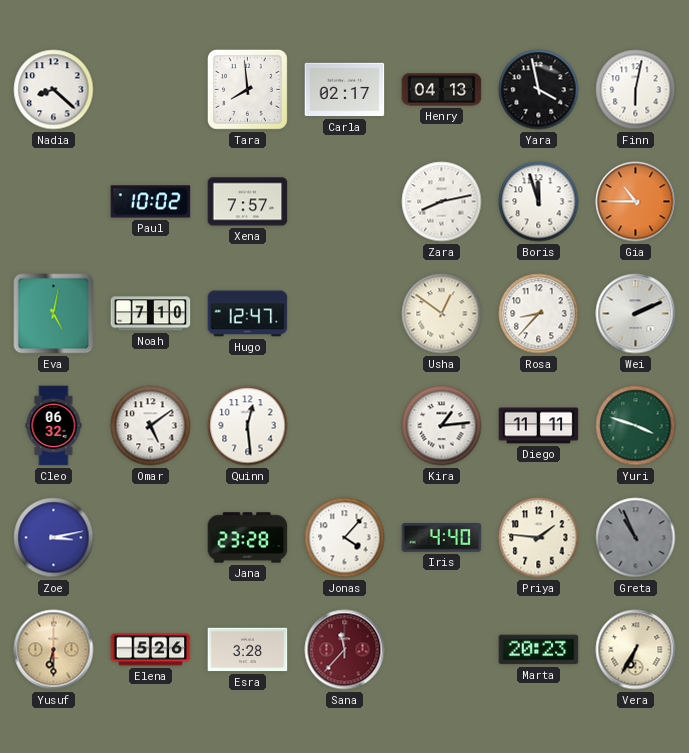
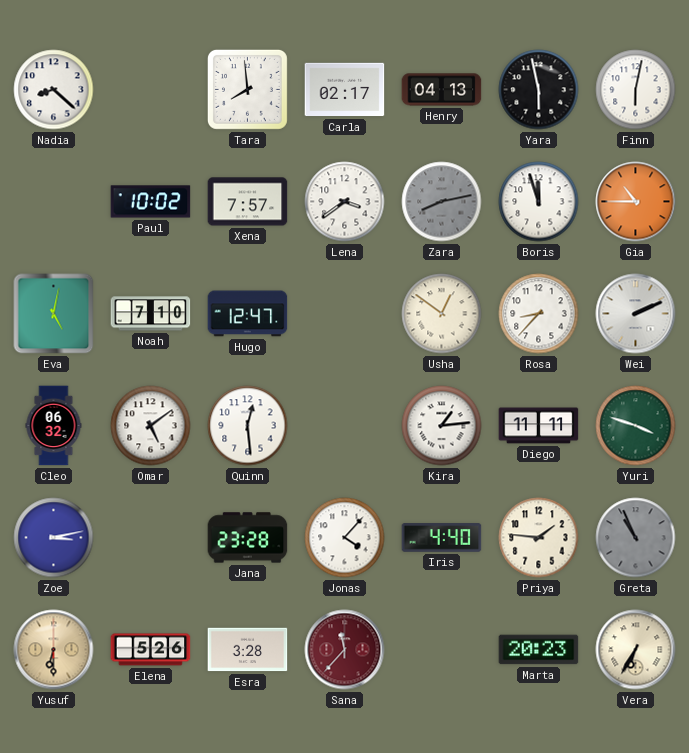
Yara: 3:58 -> 5:58 (539, 90)
Lena: none -> 3:39 (345, 202)
Zara dial: white -> grey (442, 202)
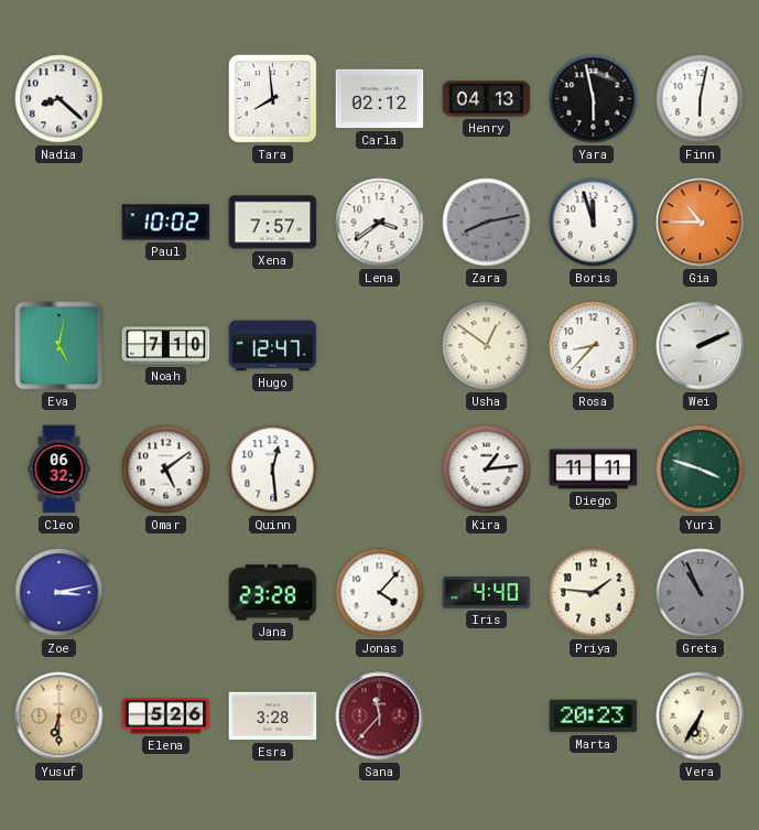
Carla: 02:17 -> 02:12 (380, 99)
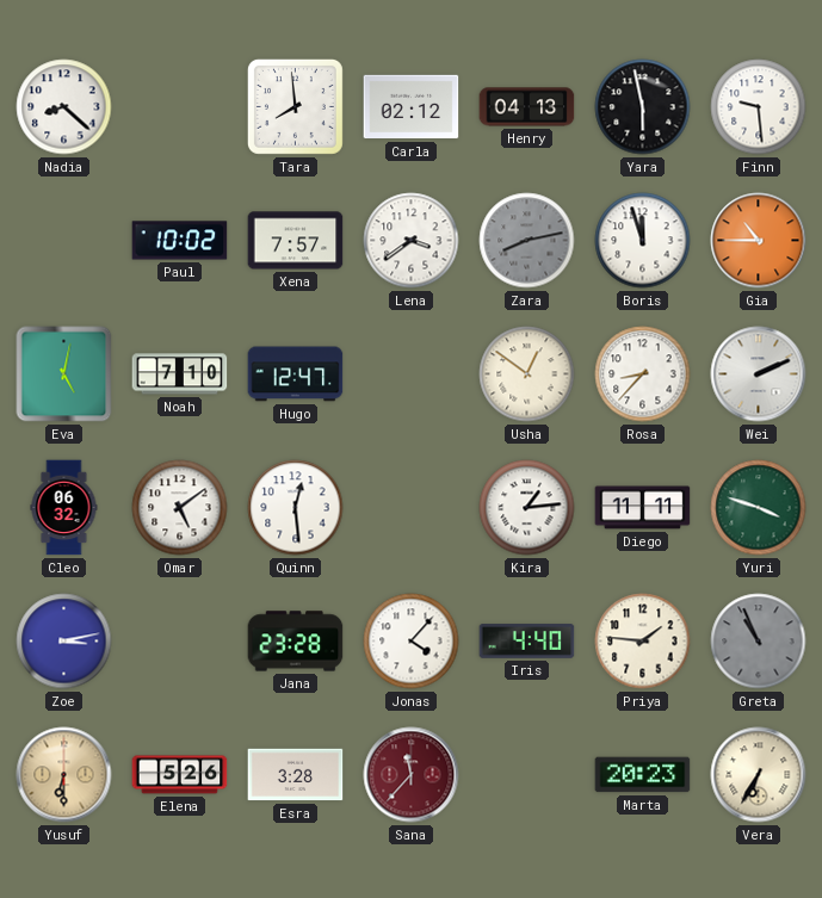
Finn: 6:02 -> 9:29 (759, 107)
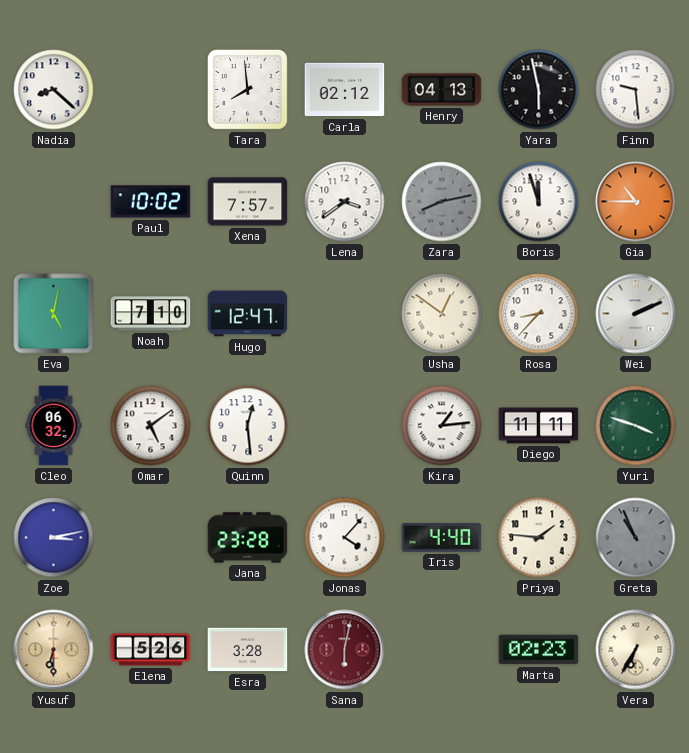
Sana: 11:37 -> 6:02 (345, 650)
Marta: 20:23 -> 02:23 (539, 650)
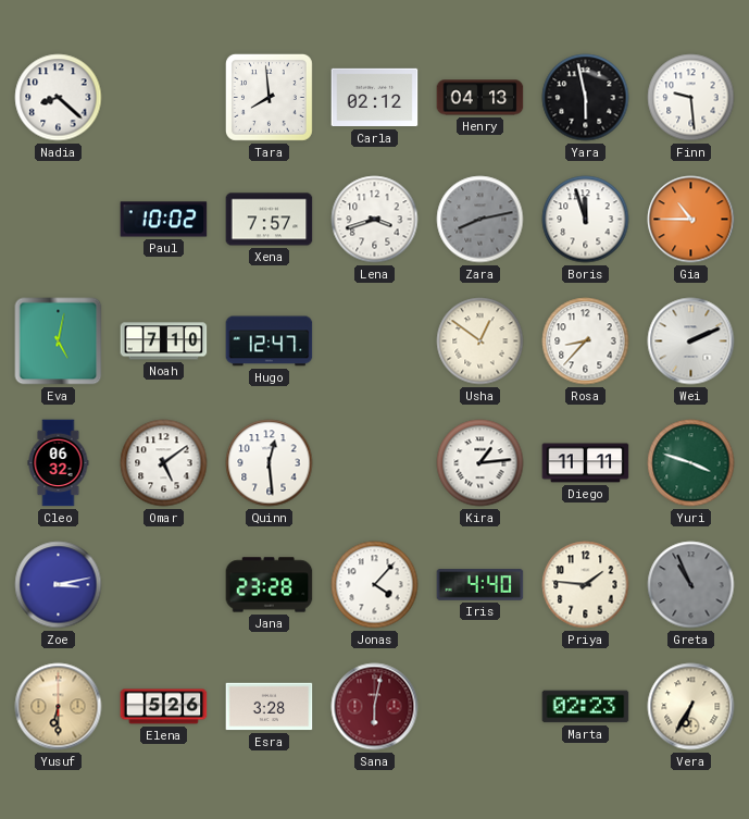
Lena: 3:39 -> 3:42 (375, 220)
